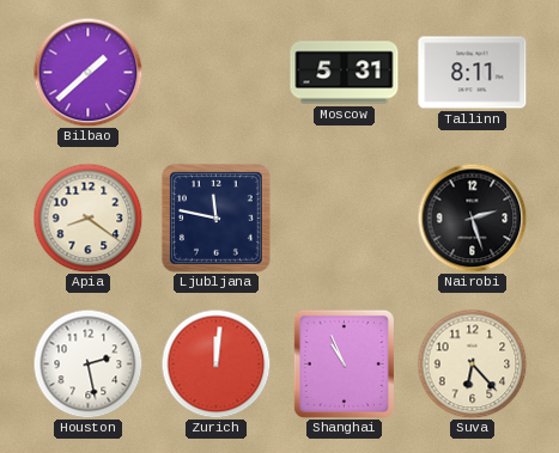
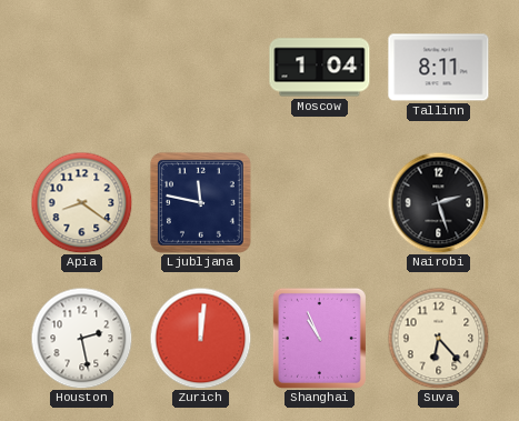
Bilbao: 1:38 -> none (87, 72)
Moscow: 5:31 -> 1:04 (320, 68)
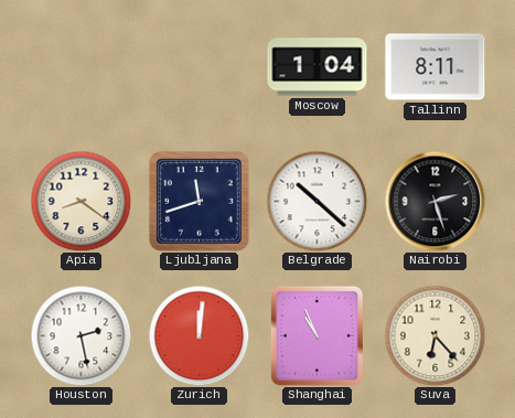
Ljubljana: 11:47 -> 11:42 (199, 201)
Belgrade: none -> 10:22 (316, 201)
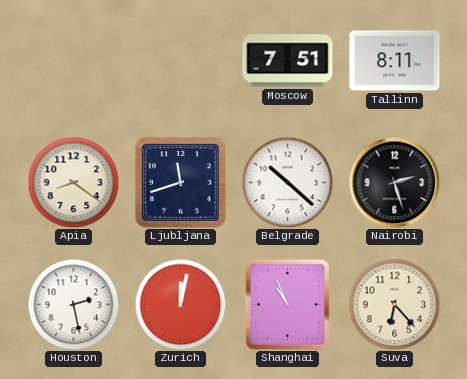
Moscow: 1:04 -> 7:51 (288, 61)
Zurich: 12:01 -> 12:02 (180, 304)
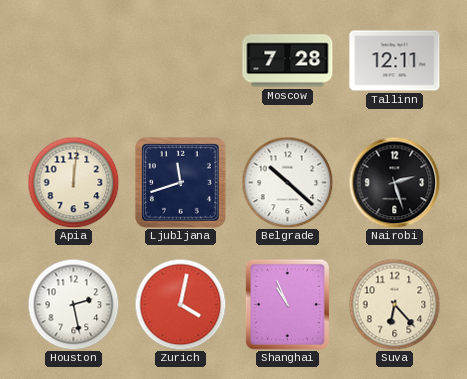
Moscow: 7:51 -> 7:28 (288, 61)
Tallinn: 8:11 -> 12:11 (395, 61)
Apia: 8:21 -> 12:01 (73, 182)
Zurich: 12:02 -> 4:02 (180, 304)
